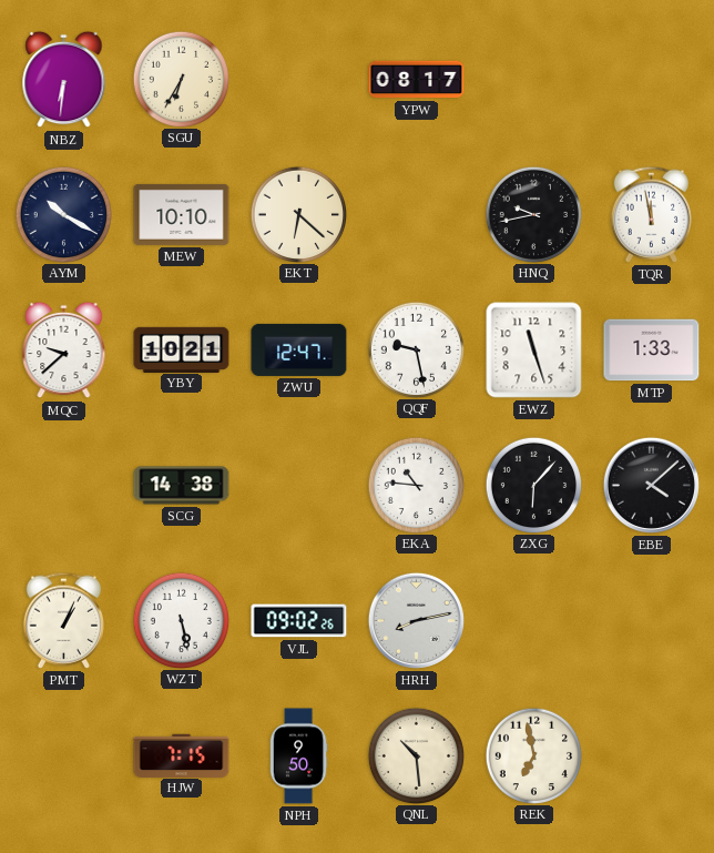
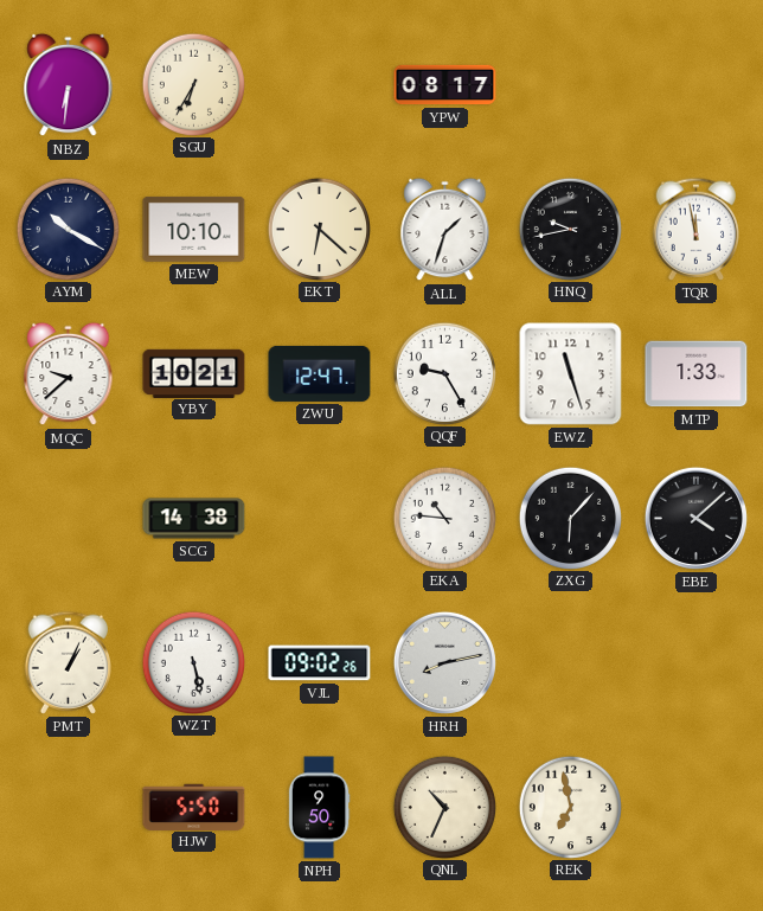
ALL: none -> 1:33 (445, 230)
QQF: 9:28 -> 9:25 (444, 373)
HJW: 7:15 -> 5:50 (194, 807)
QNL: 10:29 -> 10:34 (444, 807)
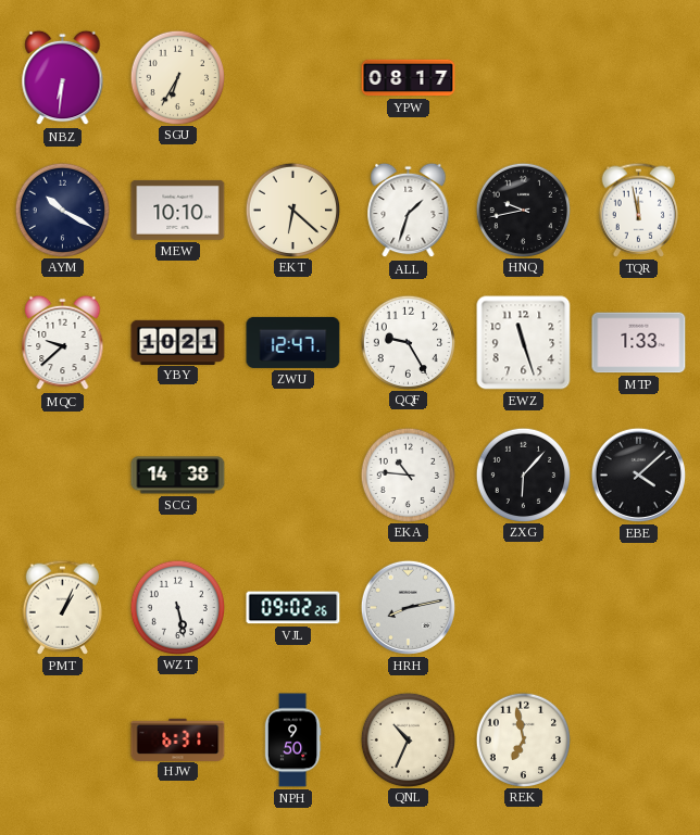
HJW: 5:50 -> 6:31 (178, 739)
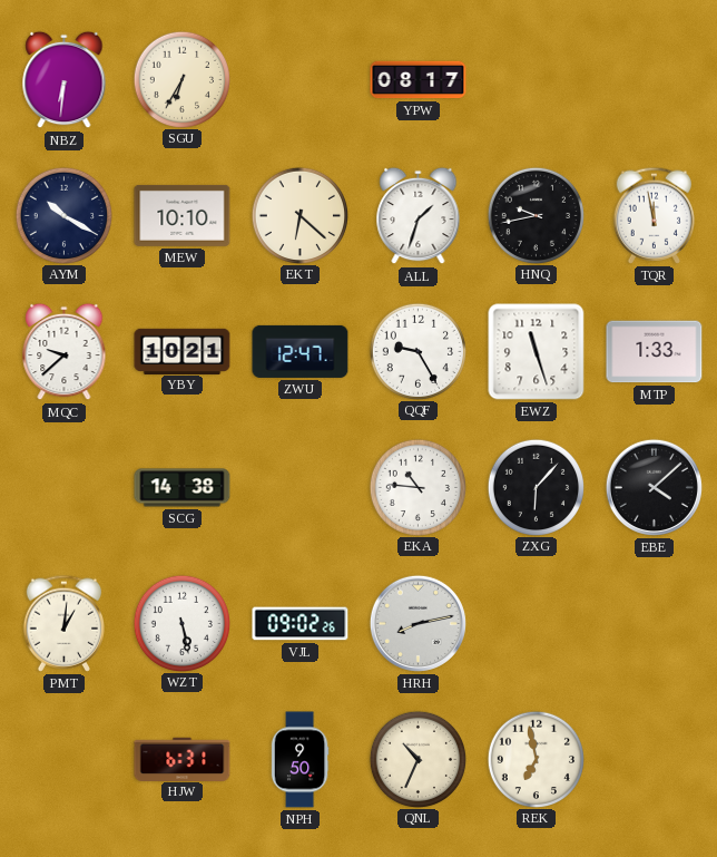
PMT: 1:04 -> 1:01 (63, 623)
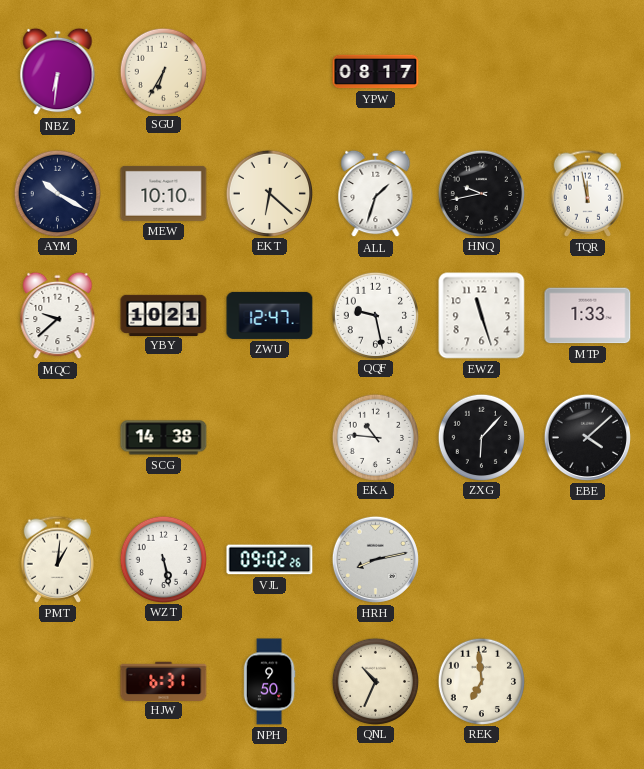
QQF: 9:25 -> 9:28 (375, 315)
REK: 6:58 -> 6:59 (481, 681)
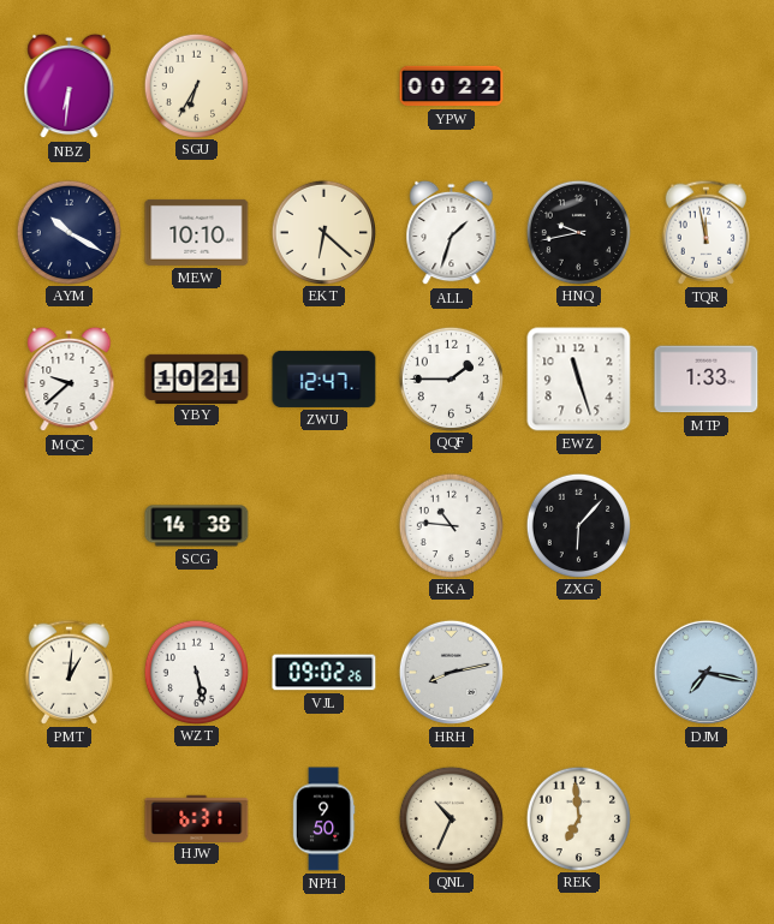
YPW: 08:17 -> 00:22 (452, 87)
QQF: 9:28 -> 1:45 (451, 378)
EBE: 4:08 -> none (587, 437)
DJM: none -> 7:17 (705, 672)
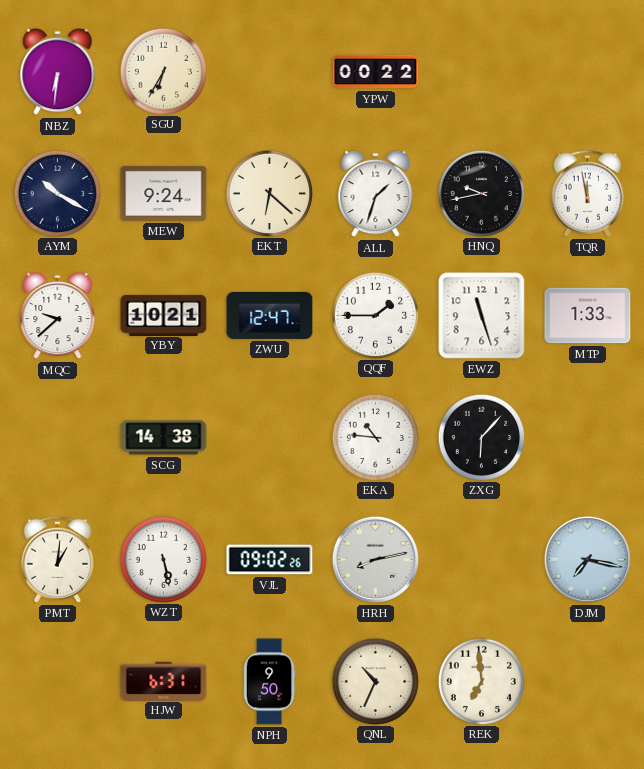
MEW: 10:10 -> 9:24 (164, 193)
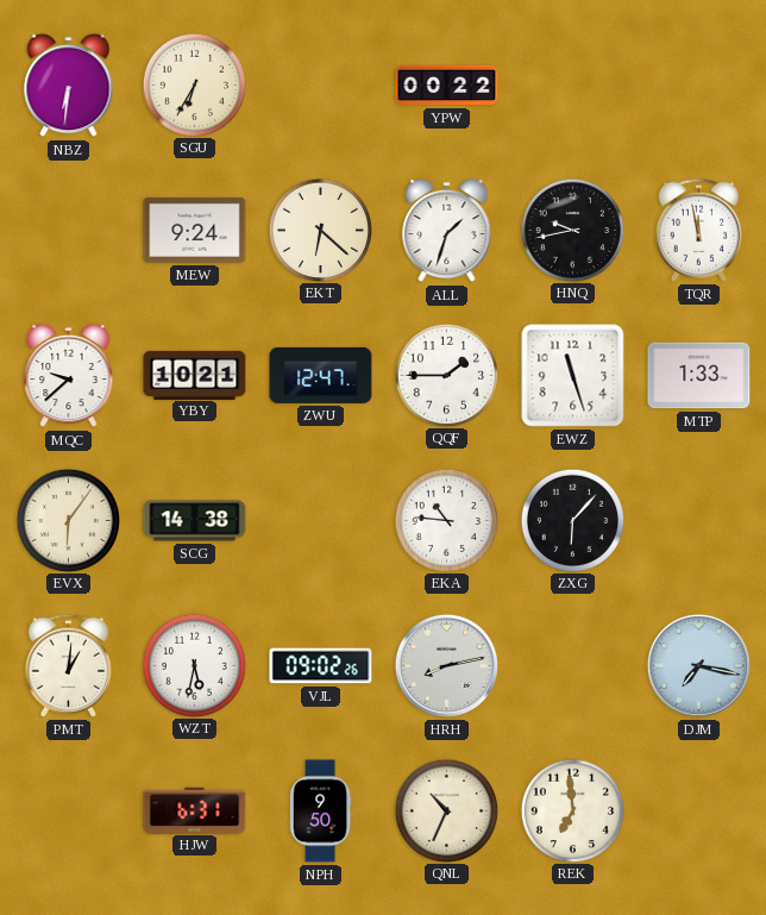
AYM: 10:20 -> none (57, 193)
EVX: none -> 6:06 (68, 520)
WZT: 5:28 -> 5:32 (194, 665)
